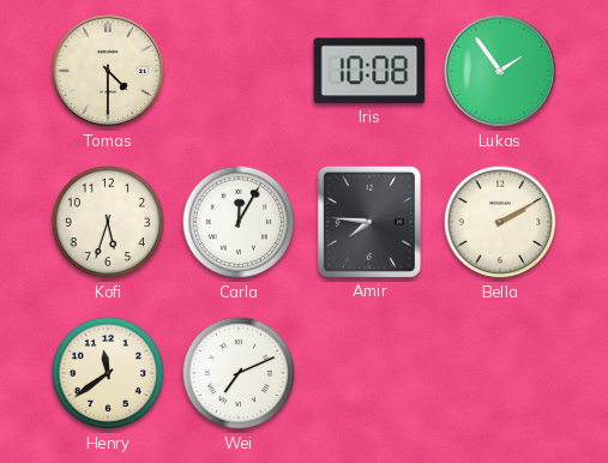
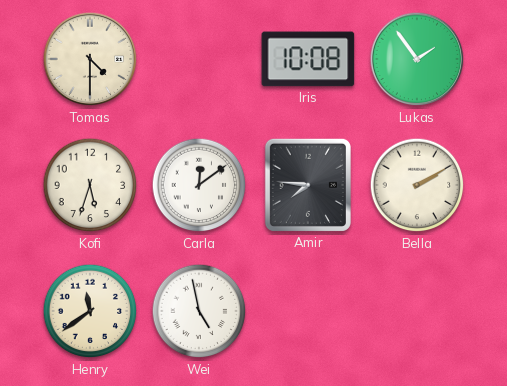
Carla: 12:05 -> 12:09 (199, 185)
Wei: 7:11 -> 4:58 (199, 311)
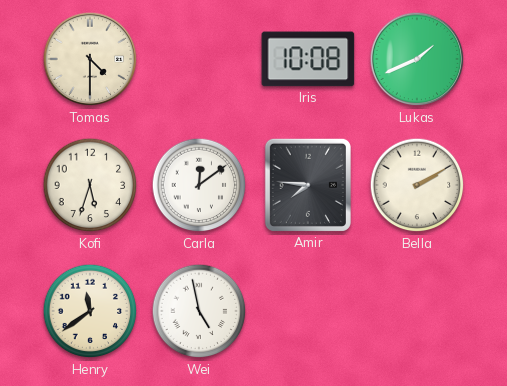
Lukas: 1:54 -> 1:41 (417, 59)
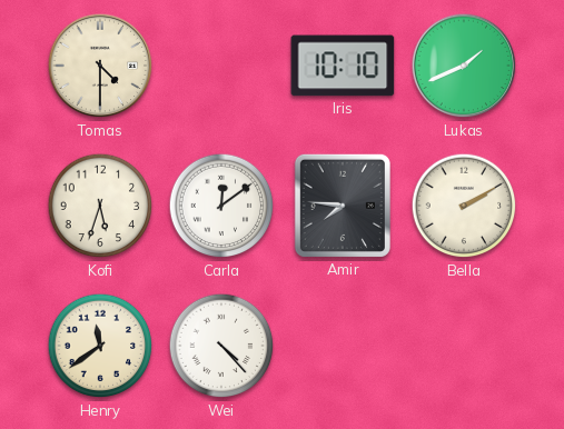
Iris: 10:08 -> 10:10 (343, 66)
Wei: 4:58 -> 4:23 (221, 346)
